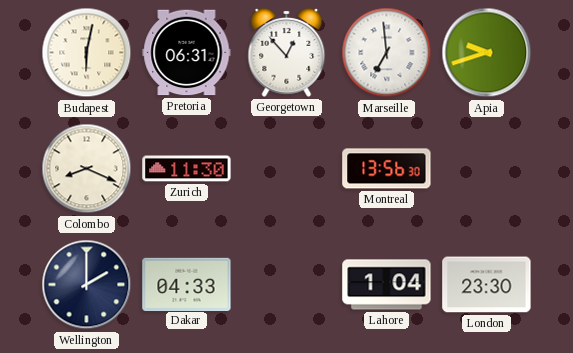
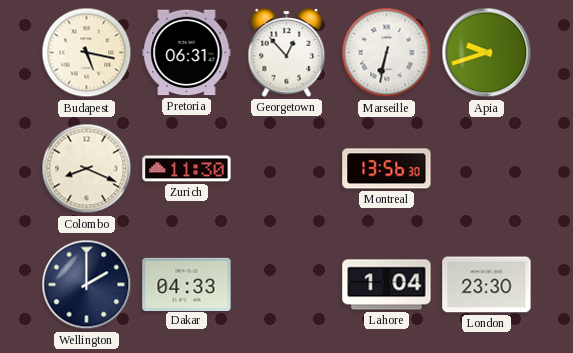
Budapest: 6:02 -> 5:17 (87, 53)
Marseille: 6:59 -> 6:32 (387, 53)
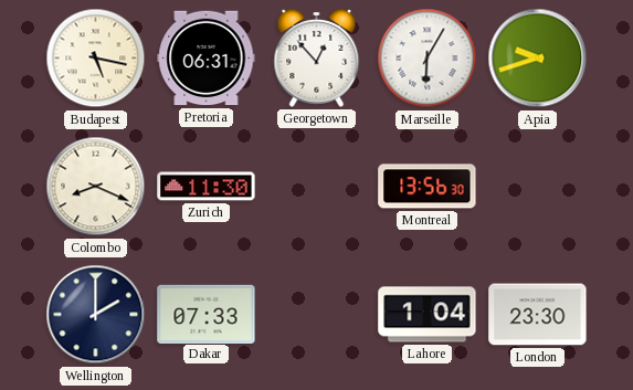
Marseille: 6:32 -> 6:05 (428, 59)
Dakar: 04:33 -> 07:33 (207, 314)
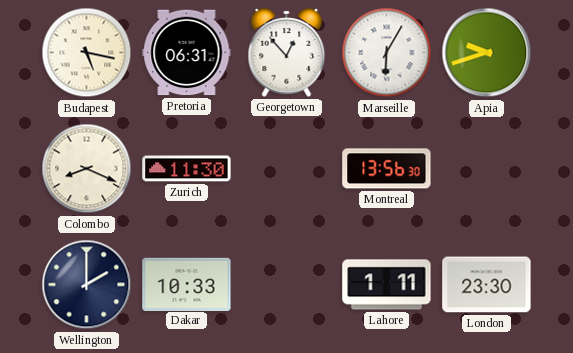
Dakar: 07:33 -> 10:33 (187, 284)
Lahore: 1:04 -> 1:11 (387, 285)
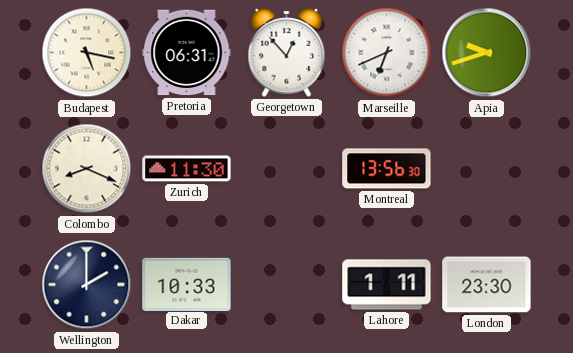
Marseille: 6:05 -> 6:41 (387, 53)
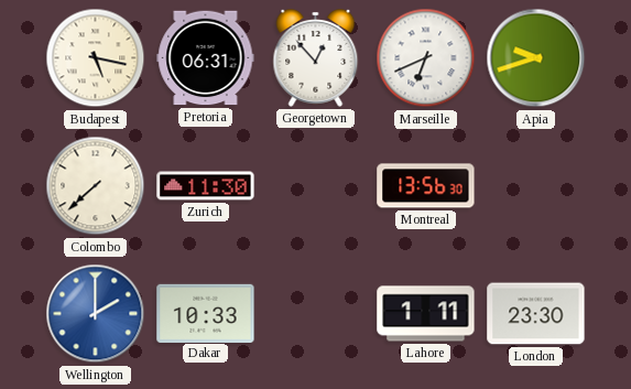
Colombo: 8:19 -> 7:38 (96, 186)
Wellington dial: navy -> blue (96, 314)
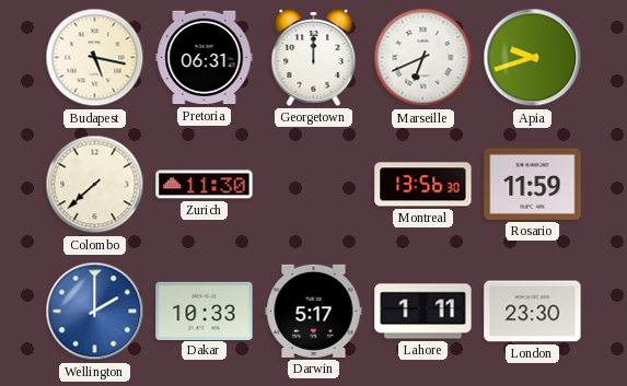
Georgetown: 12:53 -> 12:00 (314, 57)
Rosario: none -> 11:59 (533, 184)
Darwin: none -> 5:17 (314, 311)
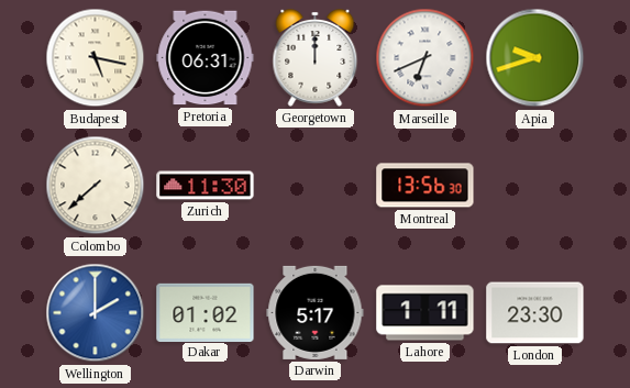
Rosario: 11:59 -> none (533, 184)
Dakar: 10:33 -> 01:02 (206, 312)
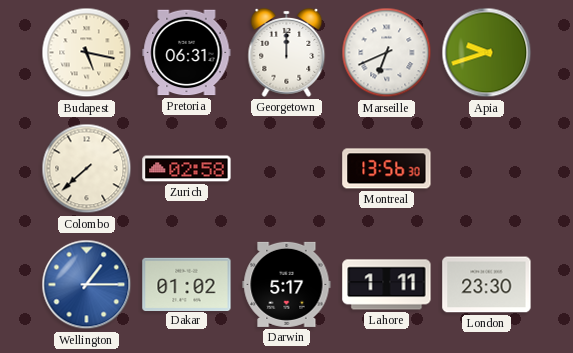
Zurich: 11:30 -> 02:58 (187, 169)
Wellington: 2:00 -> 1:15 (87, 285)
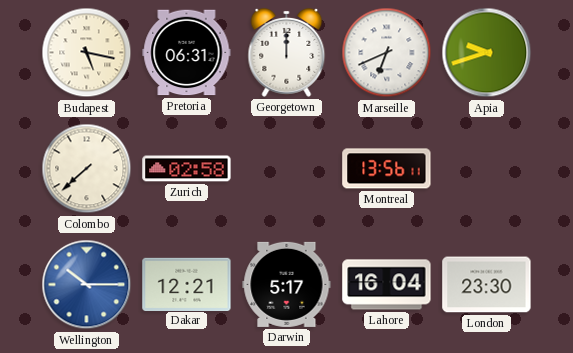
Montreal: 13:56:30 -> 13:56:11 (387, 169)
Wellington: 1:15 -> 10:15 (87, 285)
Dakar: 01:02 -> 12:21 (187, 284)
Lahore: 1:11 -> 16:04 (387, 285)
